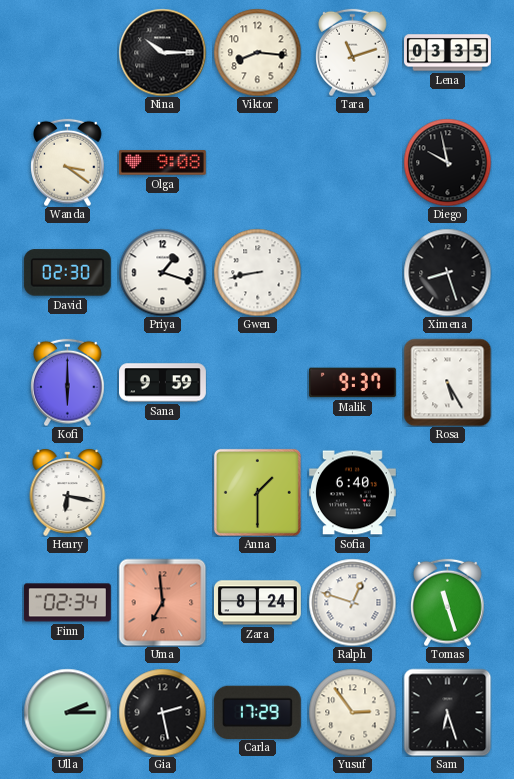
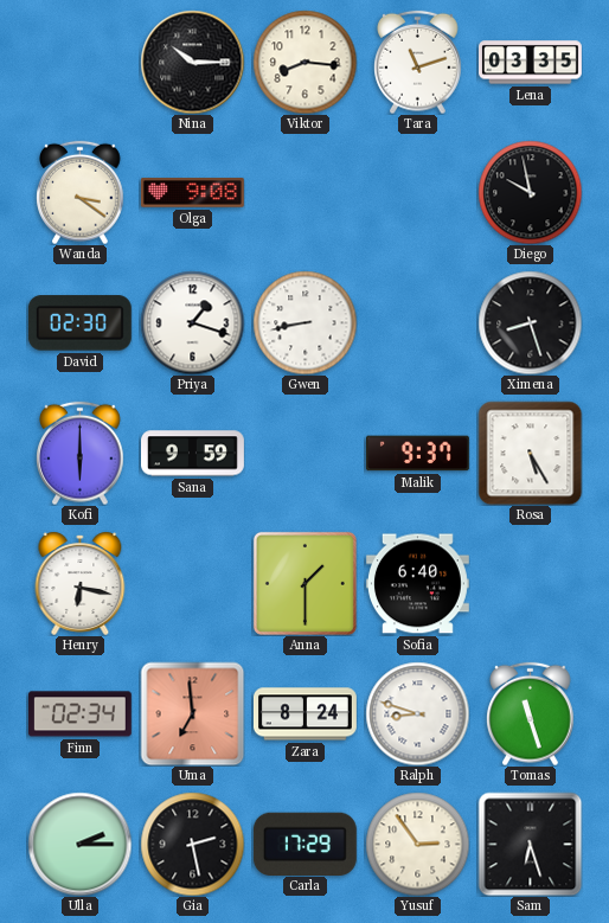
Ralph: 12:48 -> 8:48 (417, 713)
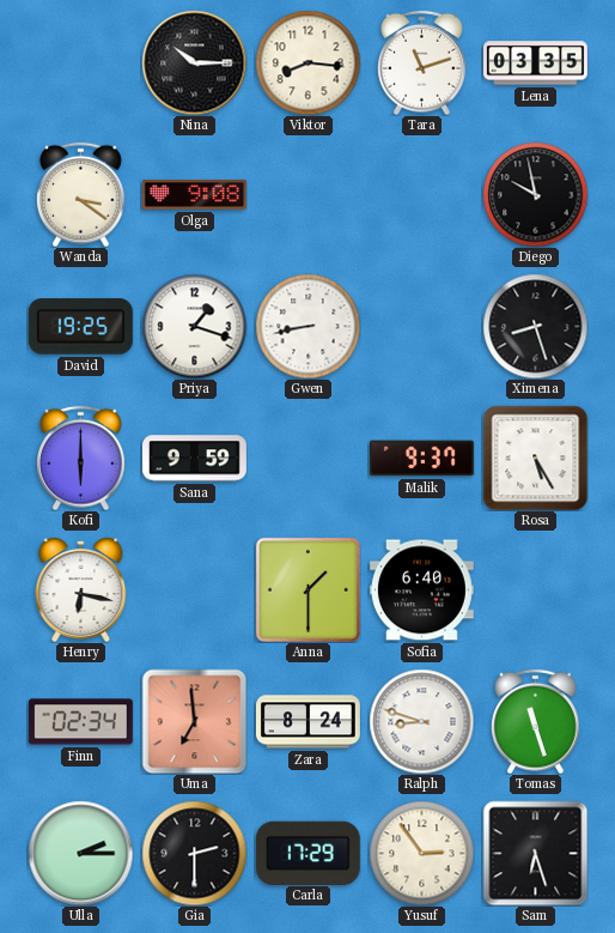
David: 02:30 -> 19:25 (80, 327)
Gia: 2:28 -> 2:30 (194, 853)
